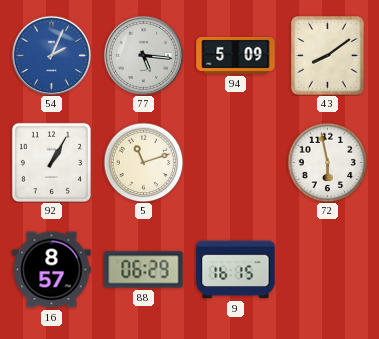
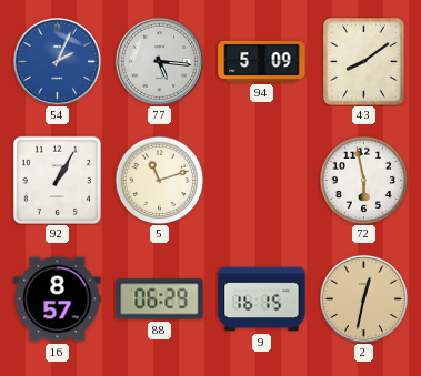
2: none -> 12:32 (363, 298)
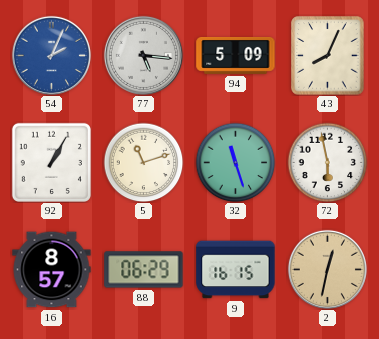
43: 8:09 -> 8:04 (328, 56)
32: none -> 11:27 (235, 162)
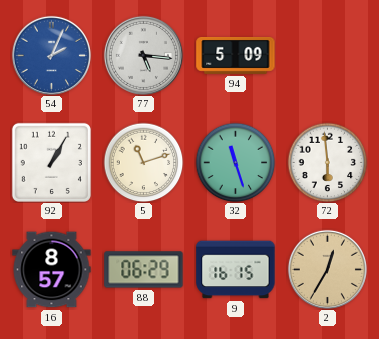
43: 8:04 -> none (328, 56)
72: 5:58 -> 5:59 (327, 162)
2: 12:32 -> 12:35 (327, 269)
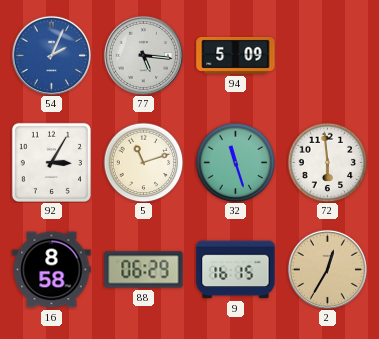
92: 1:05 -> 3:05 (51, 162)
16: 8:57 -> 8:58 (52, 270)
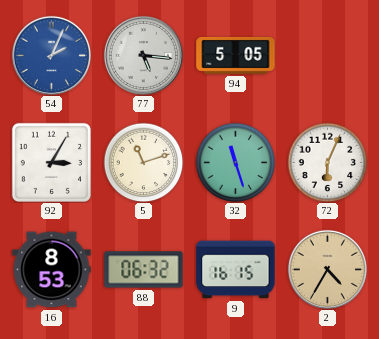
94: 5:09 -> 5:05 (236, 55)
72: 5:59 -> 6:04 (327, 162)
16: 8:58 -> 8:53 (52, 270)
88: 06:29 -> 06:32 (144, 270)
2: 12:35 -> 4:35 (327, 269)
